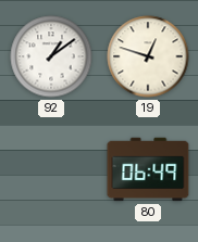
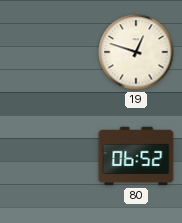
92: 1:09 -> none (51, 56)
80: 06:49 -> 06:52 (136, 156)
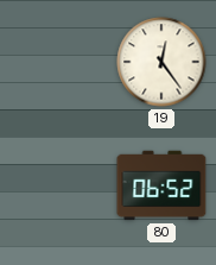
19: 12:48 -> 12:24 (161, 62)
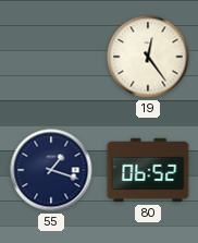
55: none -> 1:18 (51, 170)
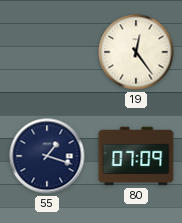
80: 06:52 -> 07:09 (136, 156)
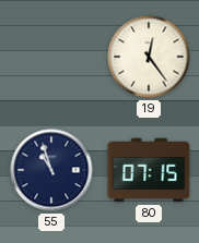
55: 1:18 -> 10:57 (51, 170)
80: 07:09 -> 07:15 (149, 170)
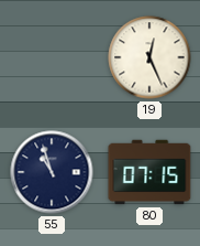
19: 12:24 -> 12:26 (149, 57)
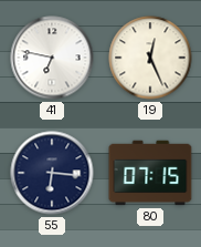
41: none -> 6:47 (52, 58)
55: 10:57 -> 6:16 (52, 173)
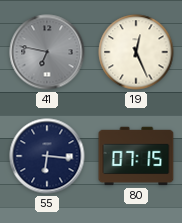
41 dial: white -> grey (47, 52)
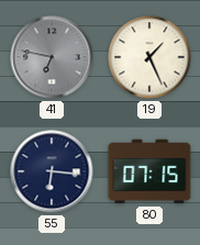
19: 12:26 -> 1:26 (149, 57)
